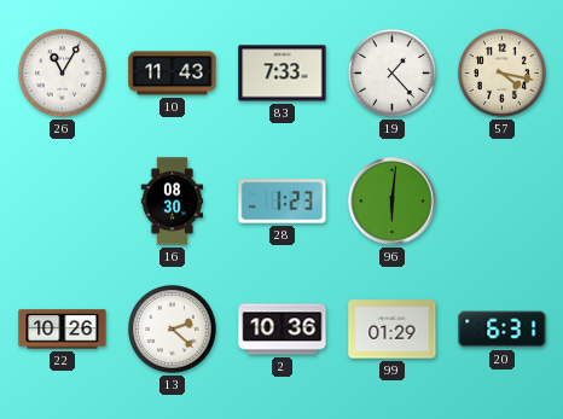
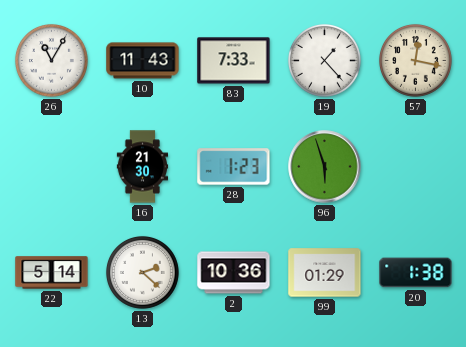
57: 4:17 -> 12:17 (415, 60)
16: 08:30 -> 21:30 (143, 167)
96: 6:01 -> 5:57 (325, 167)
22: 10:26 -> 5:14 (52, 273)
20: 6:31 -> 1:38 (416, 273)
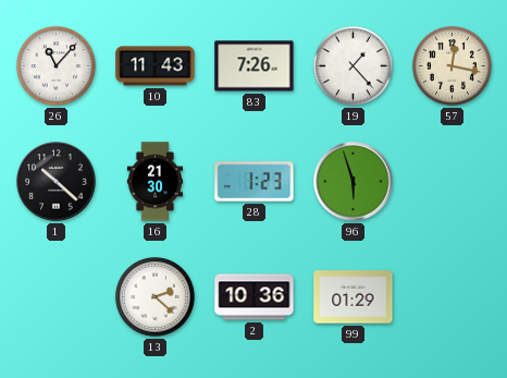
26: 11:05 -> 11:07 (55, 65)
83: 7:33 -> 7:26 (255, 66)
1: none -> 10:22 (57, 182)
22: 5:14 -> none (52, 273)
20: 1:38 -> none (416, 273)
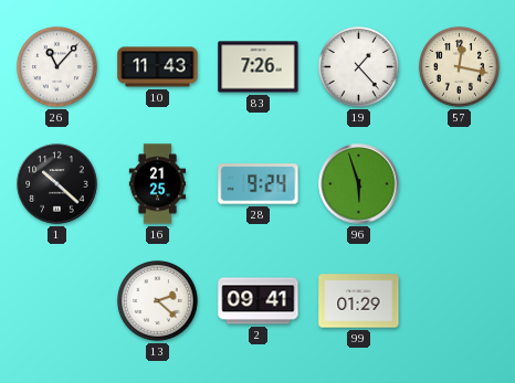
16: 21:30 -> 21:25 (158, 184)
28: 1:23 -> 9:24 (259, 184)
2: 10:36 -> 09:41 (259, 301)
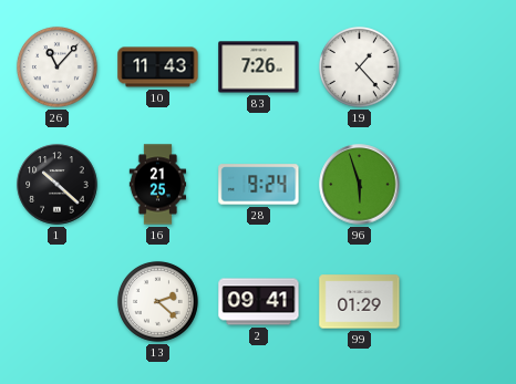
57: 12:17 -> none (459, 66)
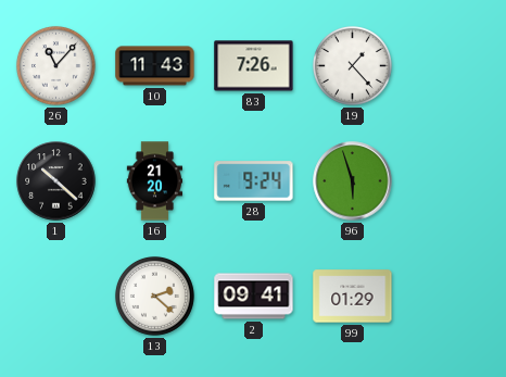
16: 21:25 -> 21:20 (155, 181)
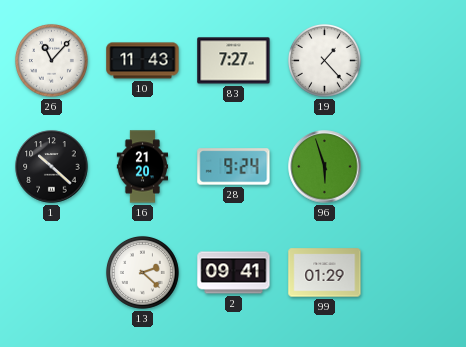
83: 7:26 -> 7:27 (234, 61)
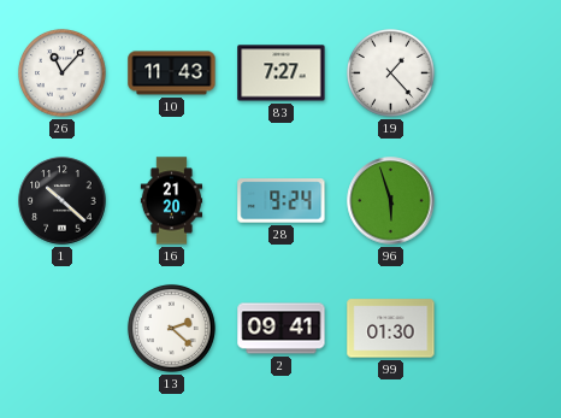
99: 01:29 -> 01:30 (391, 329)
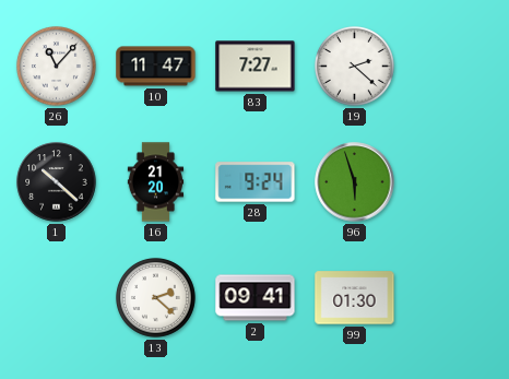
10: 11:43 -> 11:47 (156, 67)
19: 1:23 -> 2:22 (354, 66)
